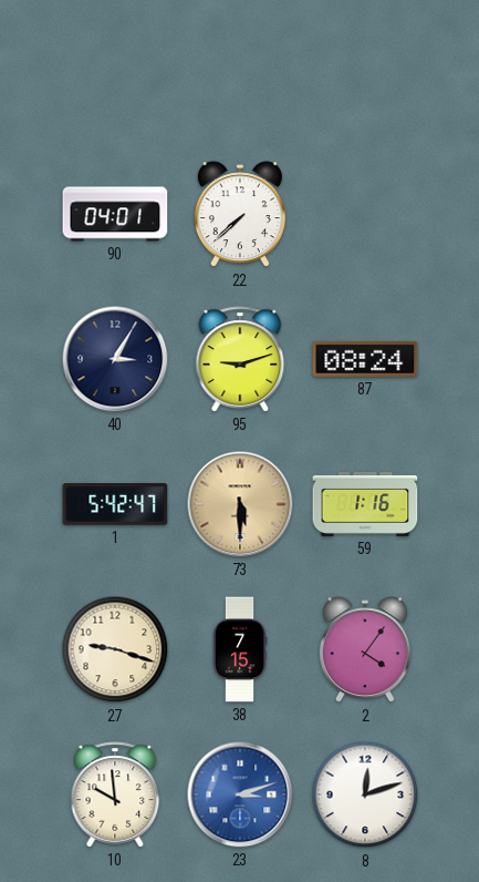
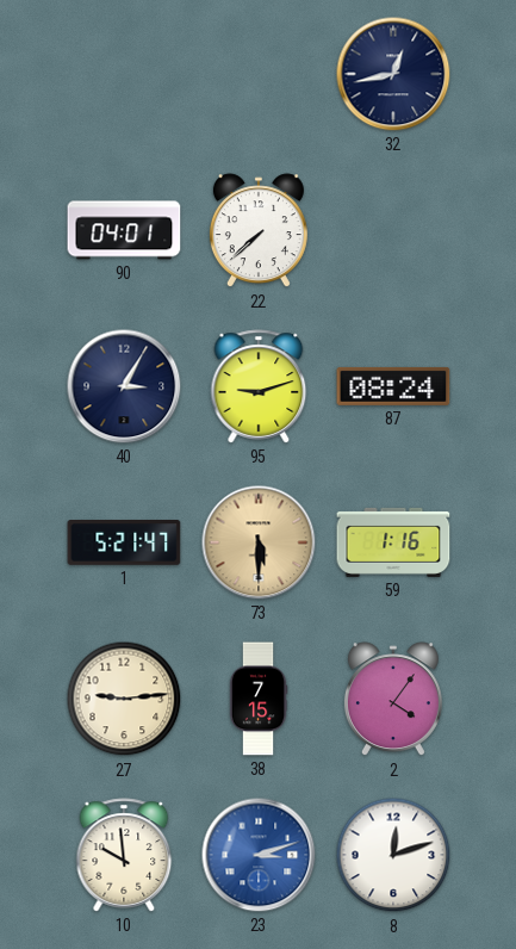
32: none -> 12:43 (393, 74)
1: 5:42 -> 5:21 (124, 542)
27: 9:18 -> 9:14 (124, 699)
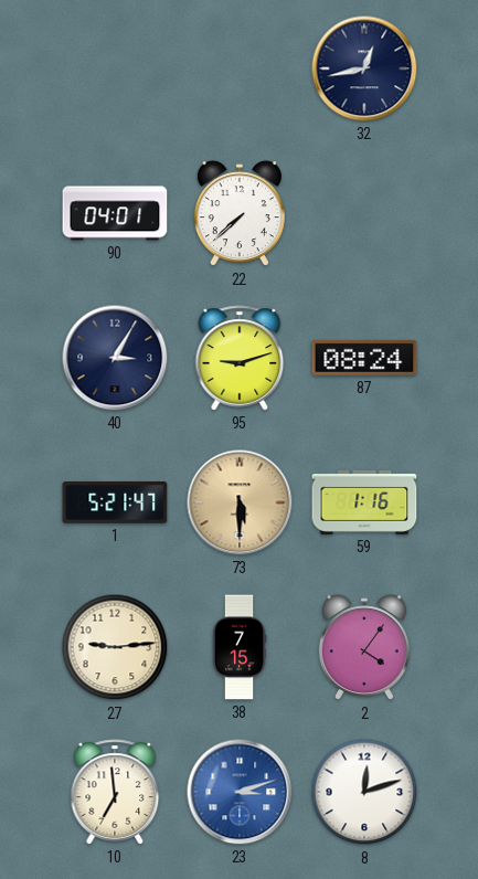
10: 9:59 -> 6:59 (115, 792)
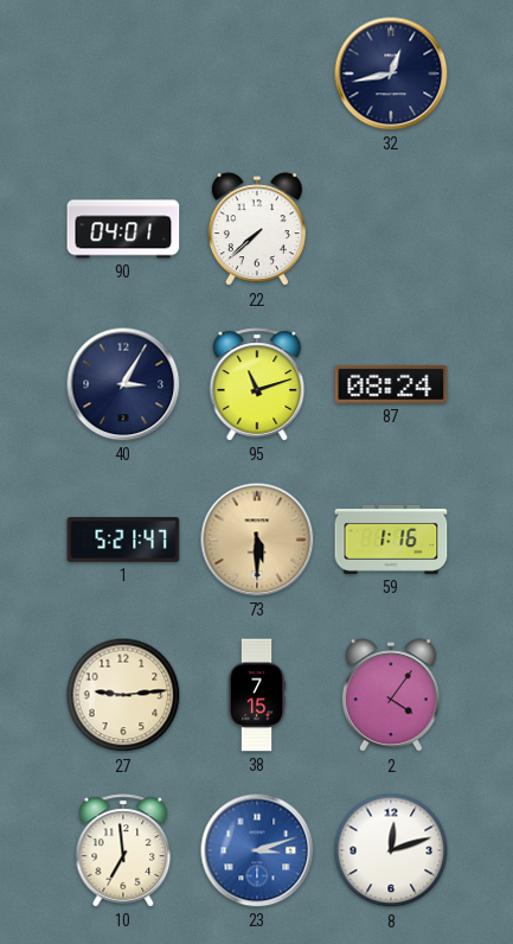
95: 9:12 -> 11:12 (257, 384)
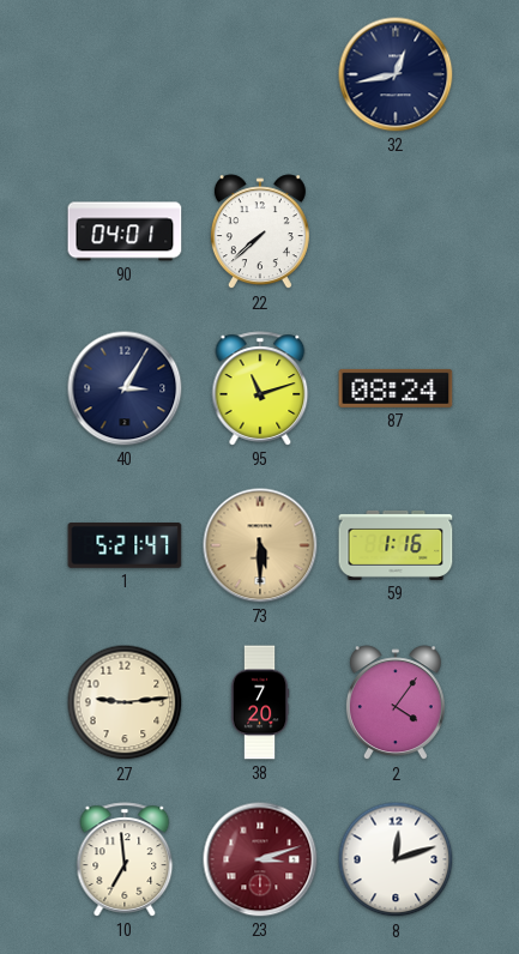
38: 7:15 -> 7:20 (260, 702)
23 dial: blue -> burgundy (260, 859)
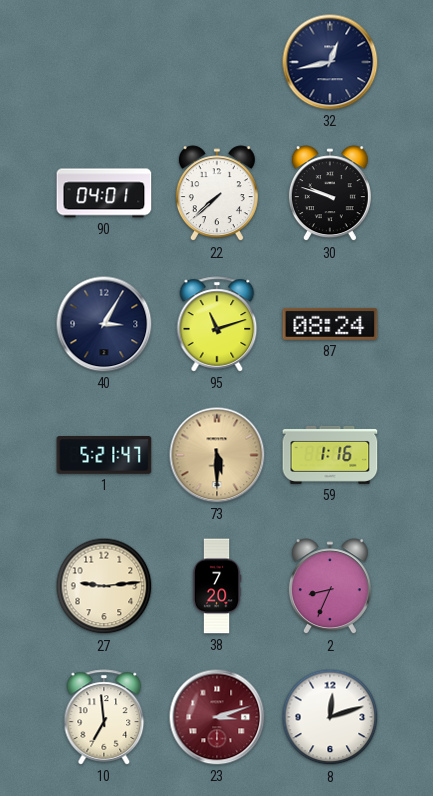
30: none -> 9:48 (330, 194)
2: 4:06 -> 8:34 (330, 587)
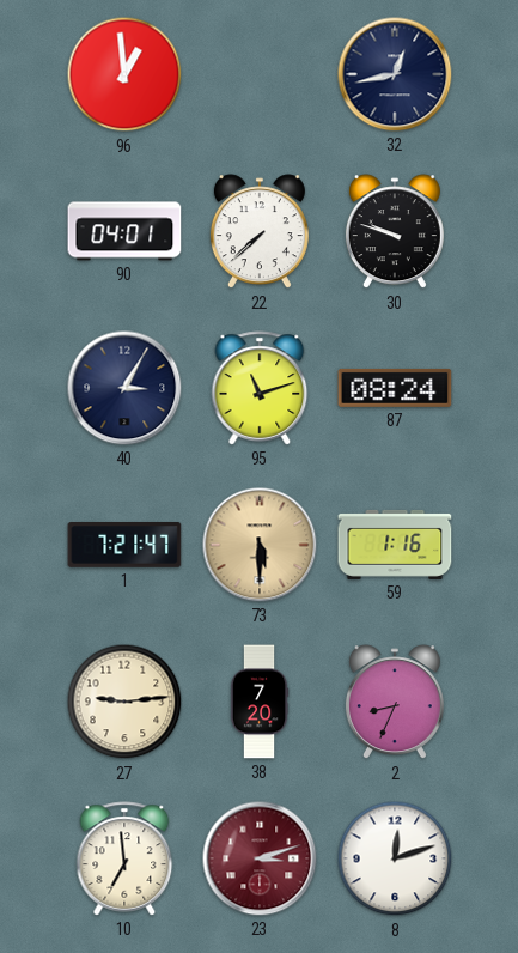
96: none -> 12:59 (124, 74)
1: 5:21 -> 7:21 (124, 545)
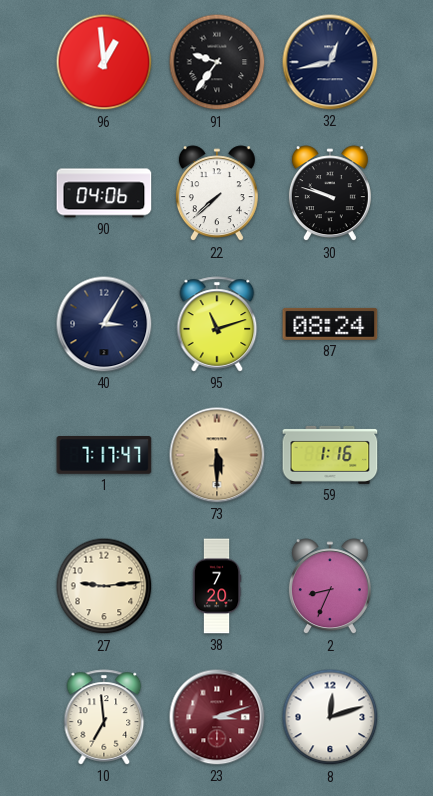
91: none -> 9:36 (217, 62)
90: 04:01 -> 04:06 (104, 193)
1: 7:21 -> 7:17 (104, 455)
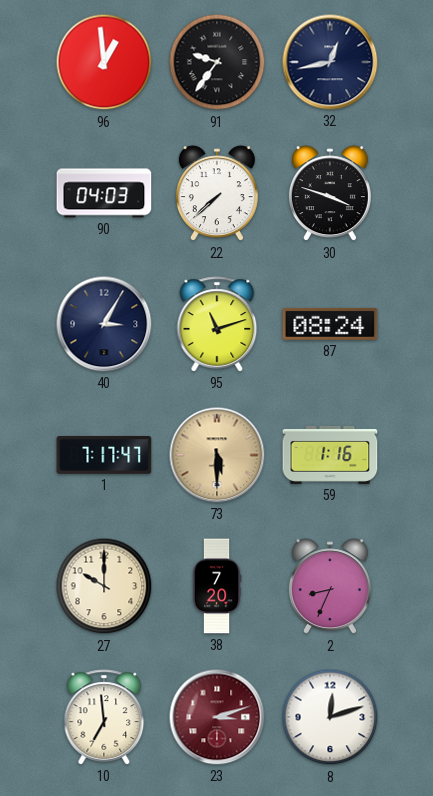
90: 04:06 -> 04:03 (104, 193)
30: 9:48 -> 3:48 (330, 194)
27: 9:14 -> 10:00 (104, 586)
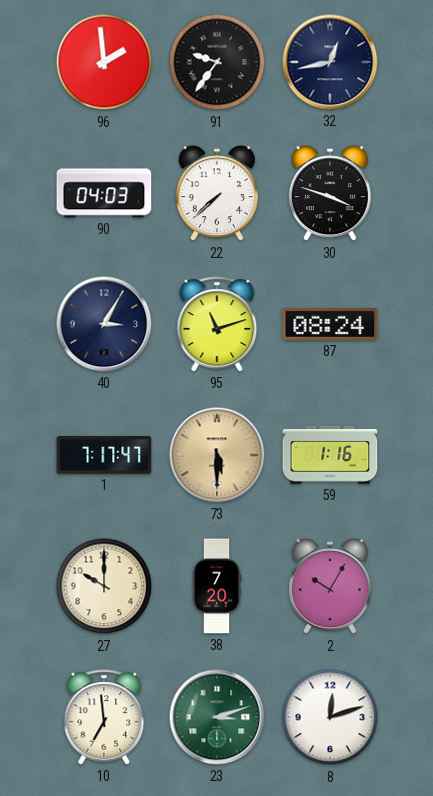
96: 12:59 -> 1:59 (104, 62)
2: 8:34 -> 10:05 (330, 587)
23 dial: burgundy -> green (217, 717)
